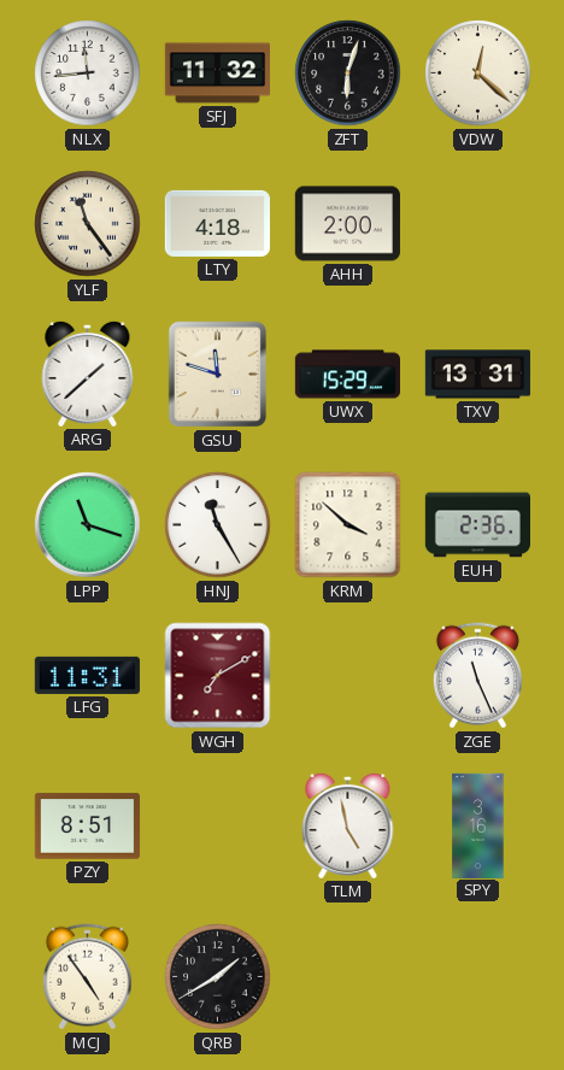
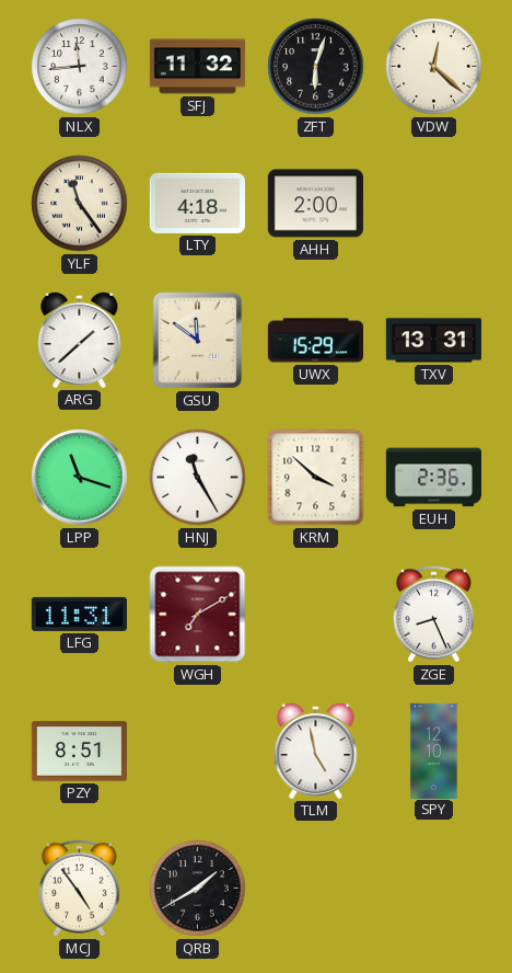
GSU: 11:48 -> 11:51 (198, 341)
ZGE: 11:26 -> 8:26 (433, 615)
SPY: 3:16 -> 12:10 (434, 751)
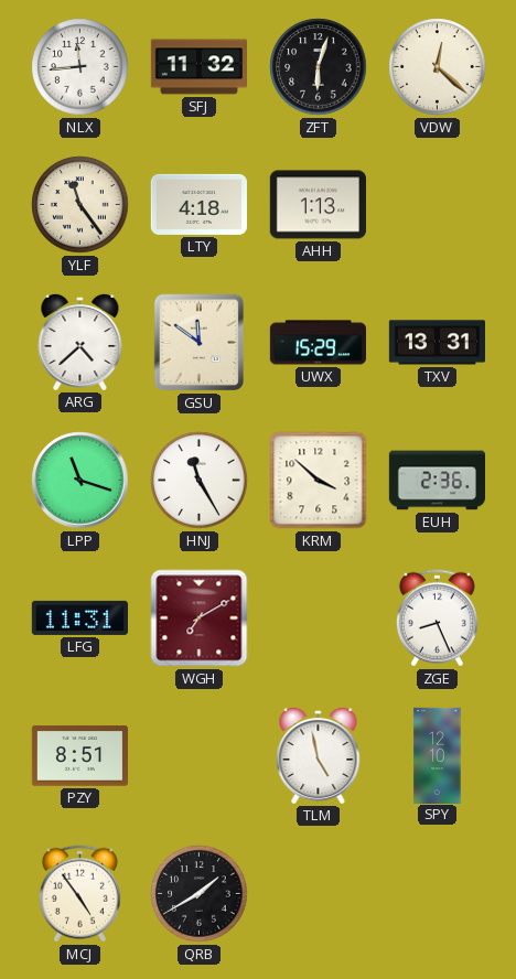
AHH: 2:00 -> 1:13 (318, 205)
ARG: 1:38 -> 4:38 (80, 342)
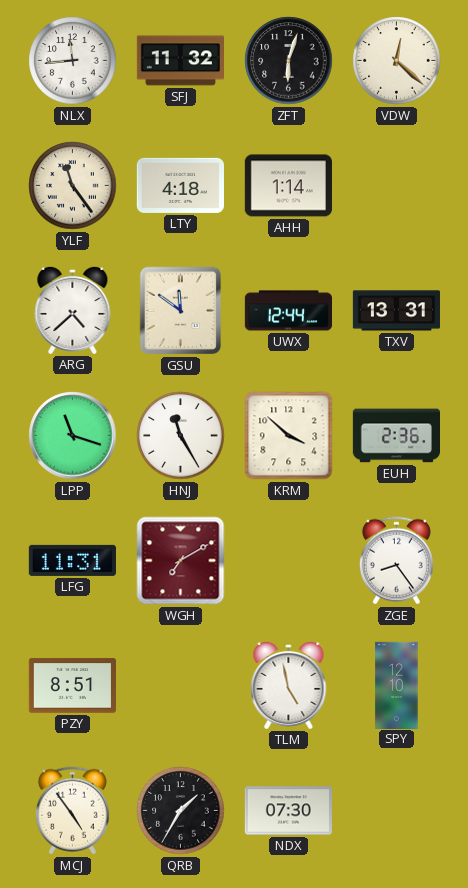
AHH: 1:13 -> 1:14 (288, 186)
UWX: 15:29 -> 12:44 (288, 311)
ZGE: 8:26 -> 8:24 (396, 561)
QRB: 1:40 -> 1:35 (181, 811)
NDX: none -> 07:30 (288, 811)
